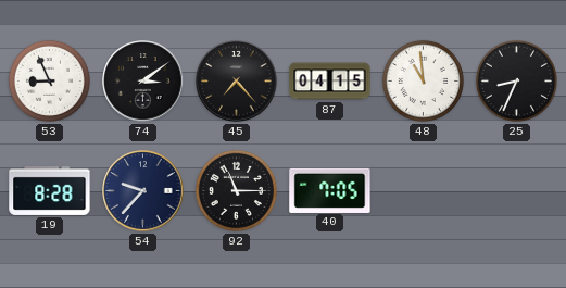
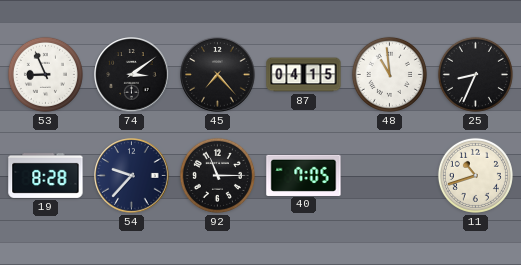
11: none -> 10:42 (475, 175)
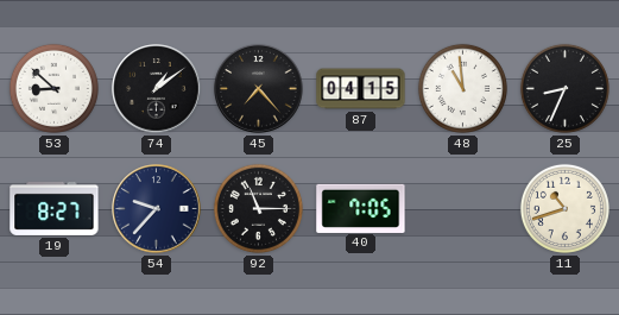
53: 8:56 -> 8:52 (53, 88)
74: 3:09 -> 1:09 (157, 89)
19: 8:28 -> 8:27 (55, 208)
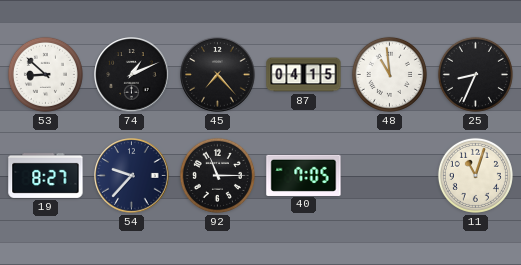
74: 1:09 -> 1:11 (132, 75)
11: 10:42 -> 11:03 (475, 175)
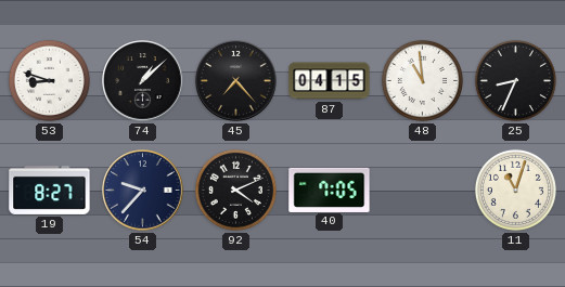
53: 8:52 -> 8:48 (49, 80)
74: 1:11 -> 1:08 (143, 81)
92: 11:15 -> 4:11 (235, 190)
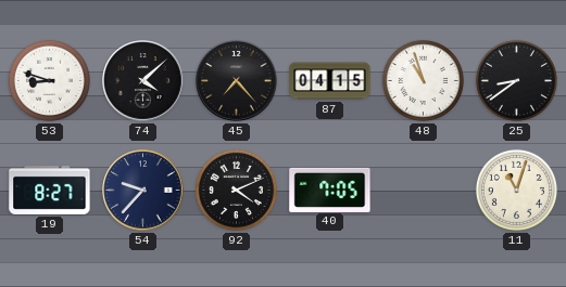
74: 1:08 -> 4:08 (143, 81)
48: 10:59 -> 10:57 (423, 80)
25: 8:34 -> 8:39 (516, 80)
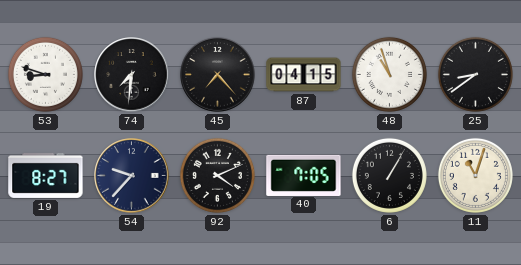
74: 4:08 -> 7:31 (132, 75)
6: none -> 1:05 (389, 175)
